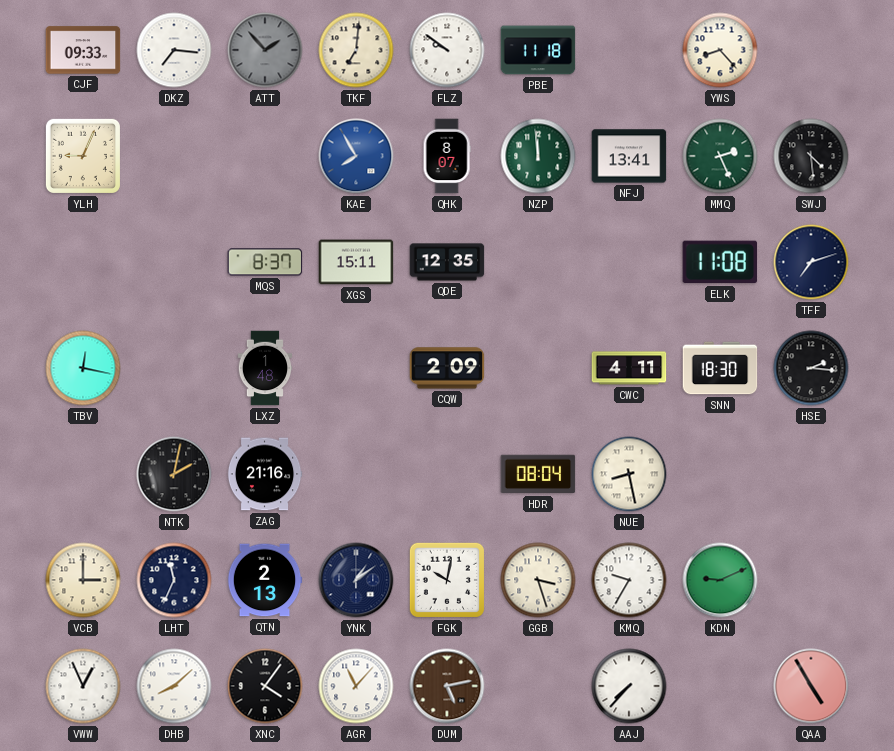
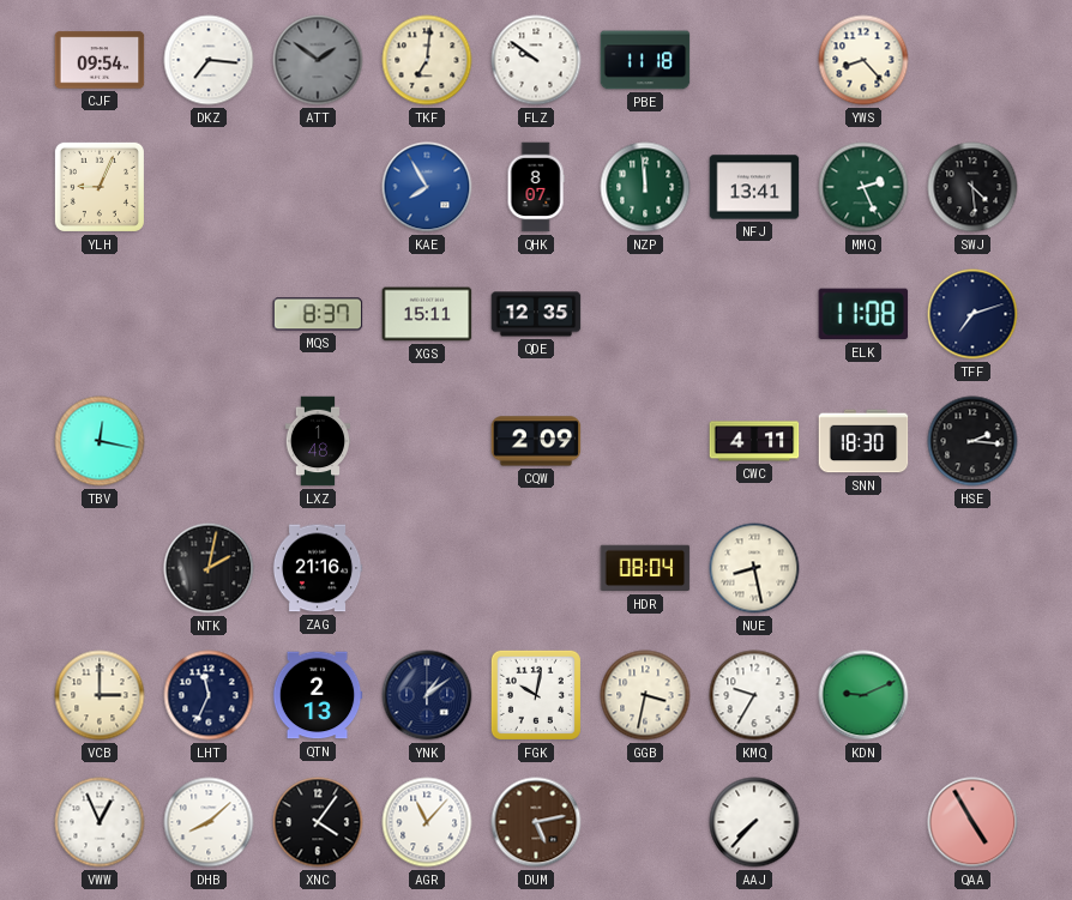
CJF: 09:33 -> 09:54 (100, 60)
ATT: 1:53 -> 1:51 (318, 60)
GGB: 3:27 -> 3:32 (645, 695)
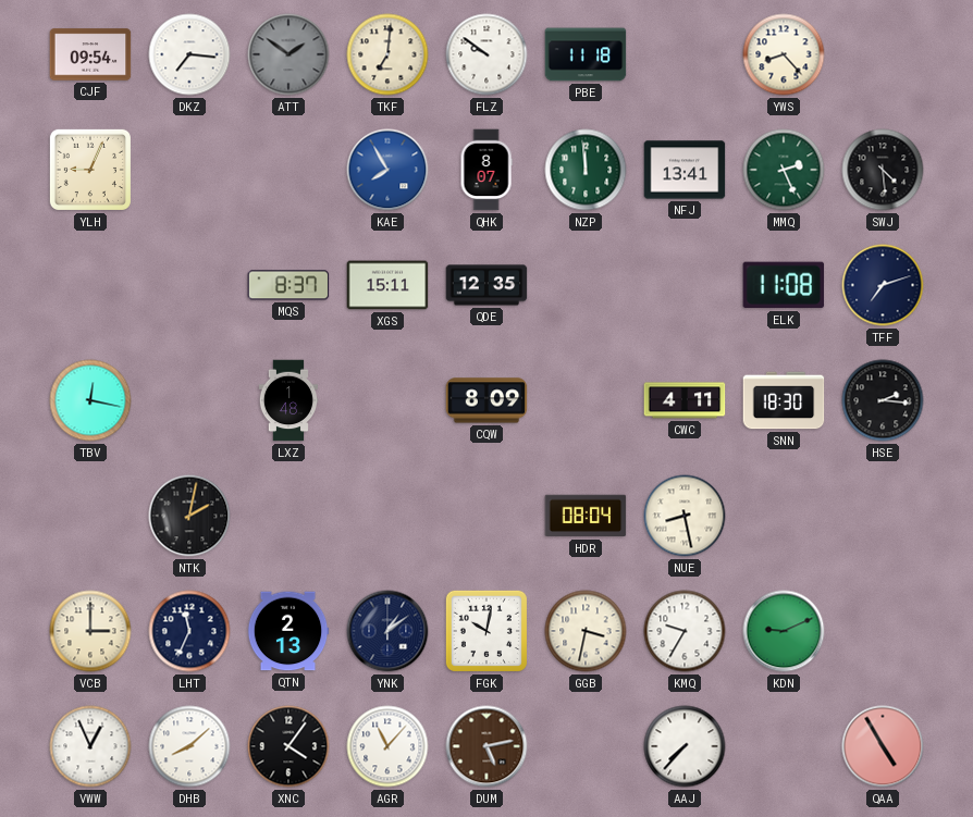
CQW: 2:09 -> 8:09 (486, 400)
ZAG: 21:16 -> none (318, 568)
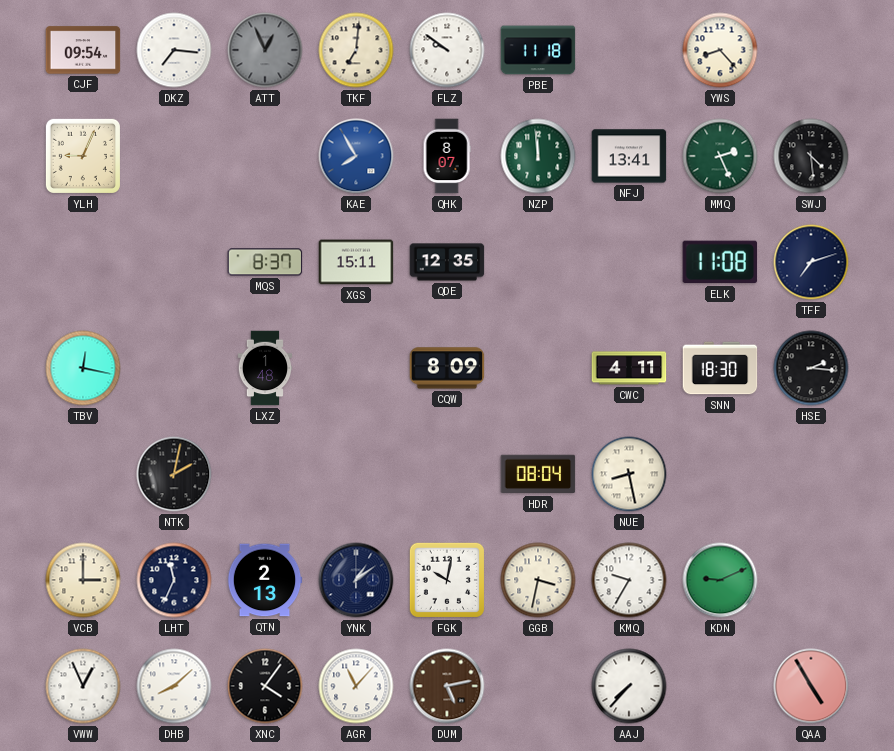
ATT: 1:51 -> 12:56 (265, 50)
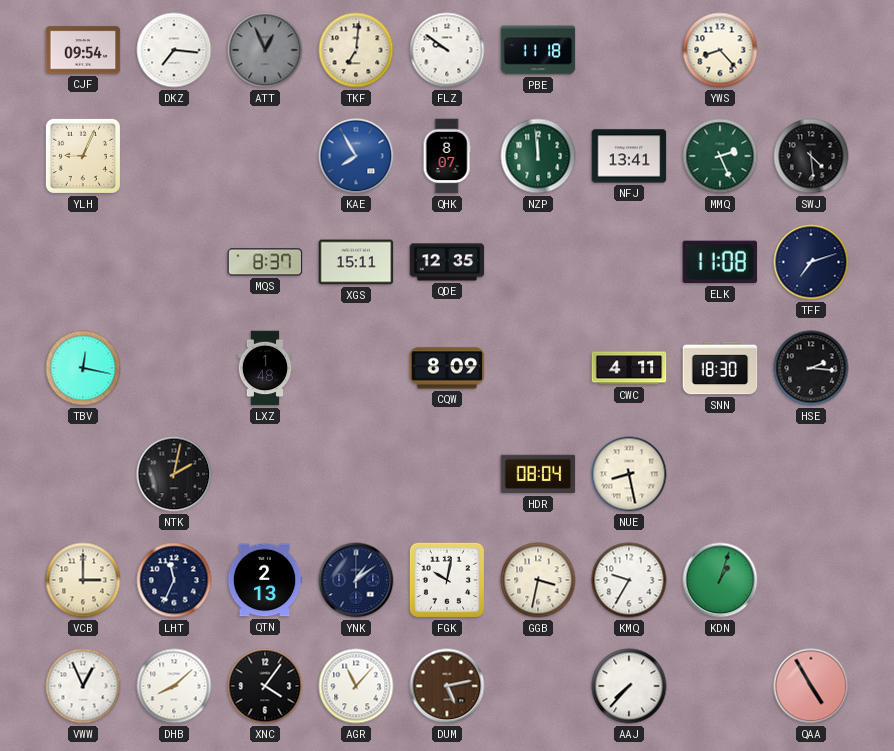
KDN: 9:11 -> 1:03 (720, 580)
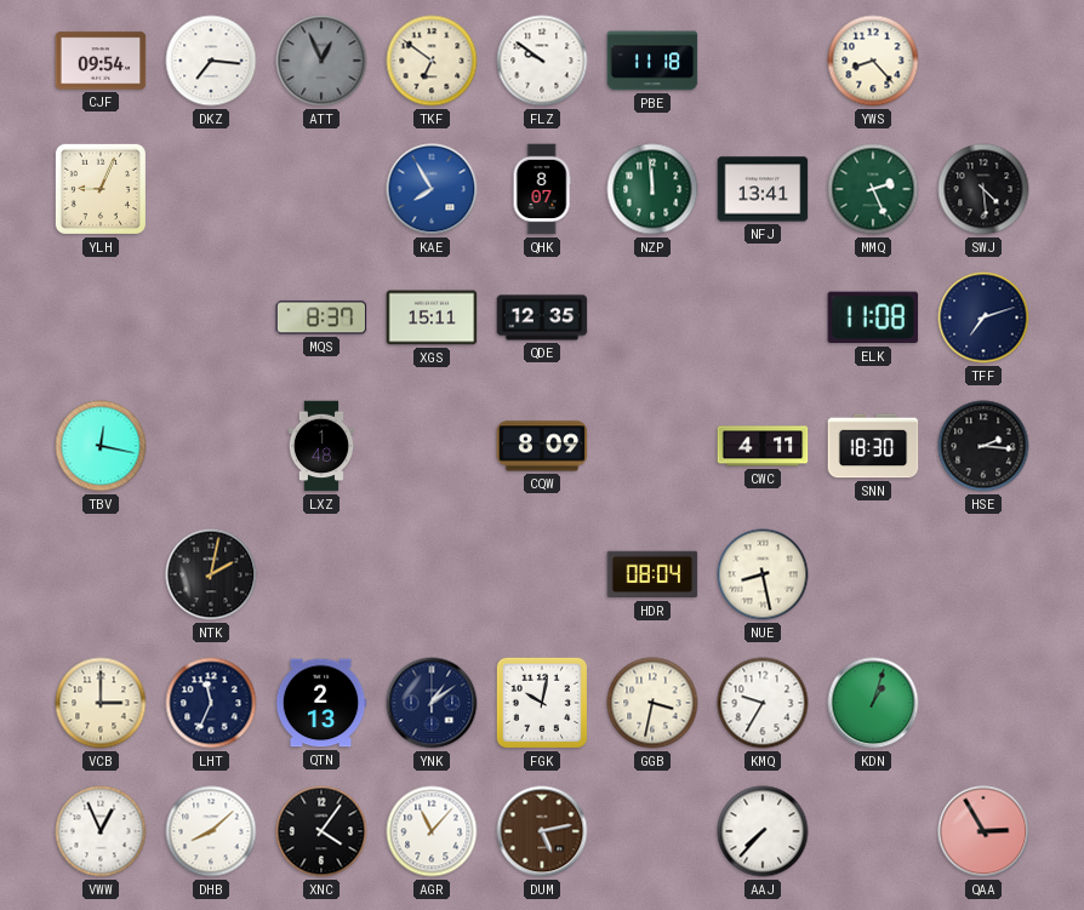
TKF: 7:01 -> 6:51 (432, 61)
QAA: 4:55 -> 2:55 (983, 831)
